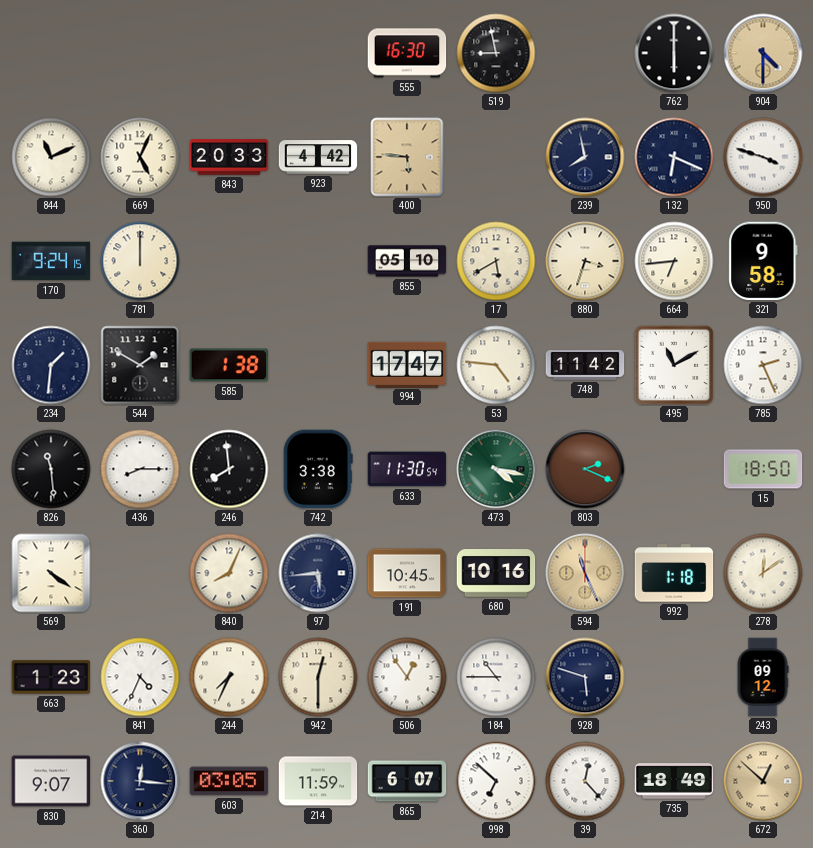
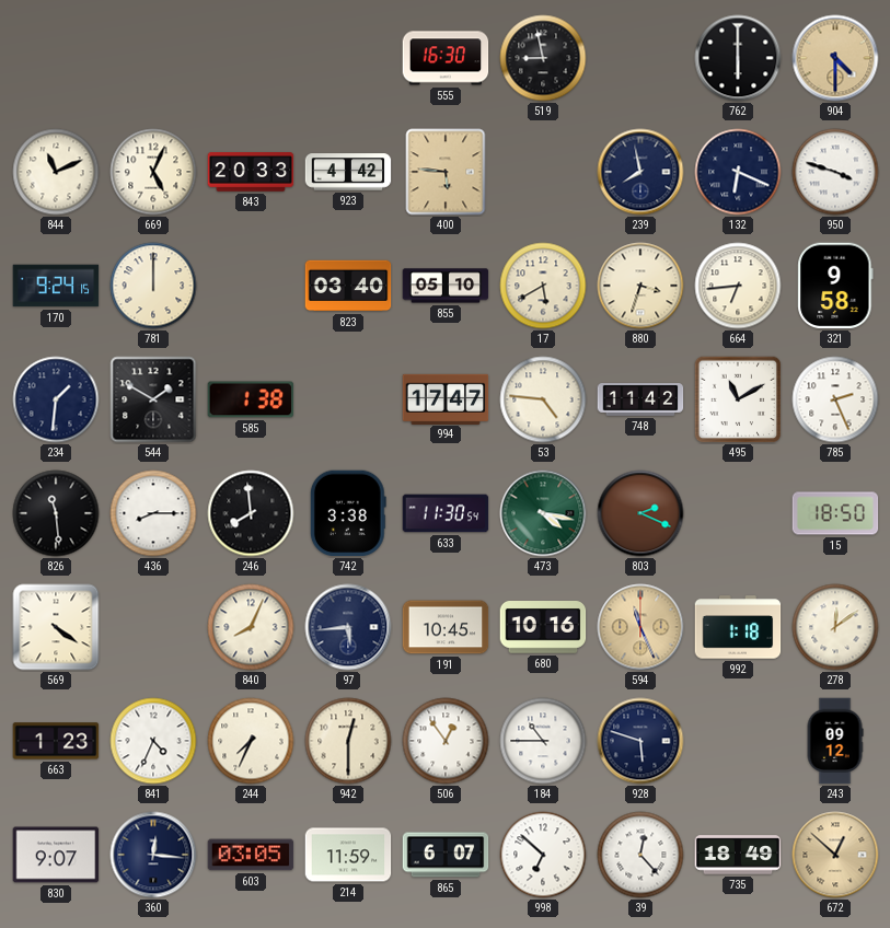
823: none -> 03:40 (348, 286)
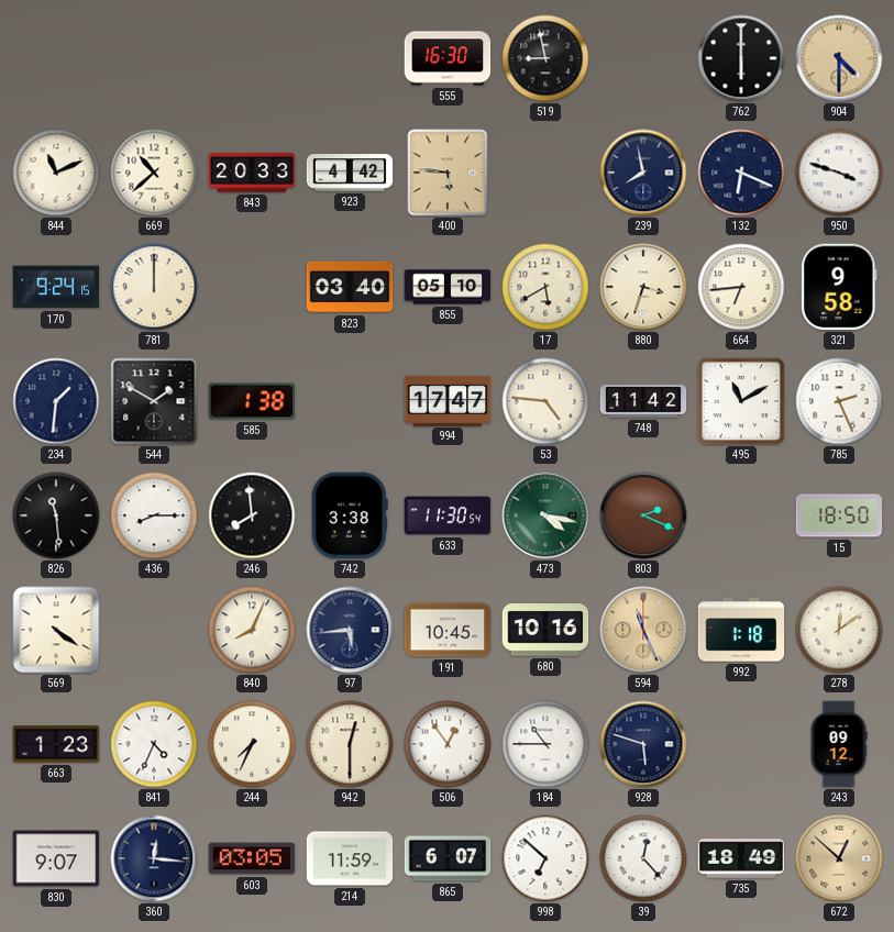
669: 5:04 -> 10:38 (154, 173)
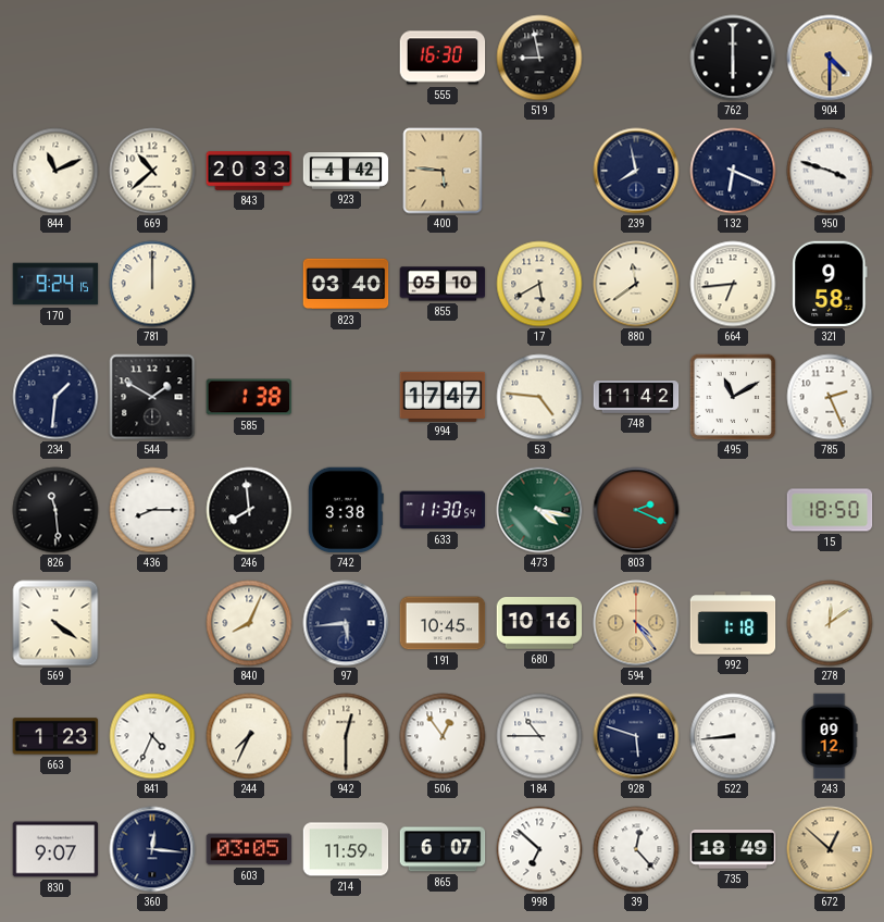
880: 3:33 -> 11:39 (636, 284)
594: 11:26 -> 4:24 (636, 623)
522: none -> 8:44 (733, 736)
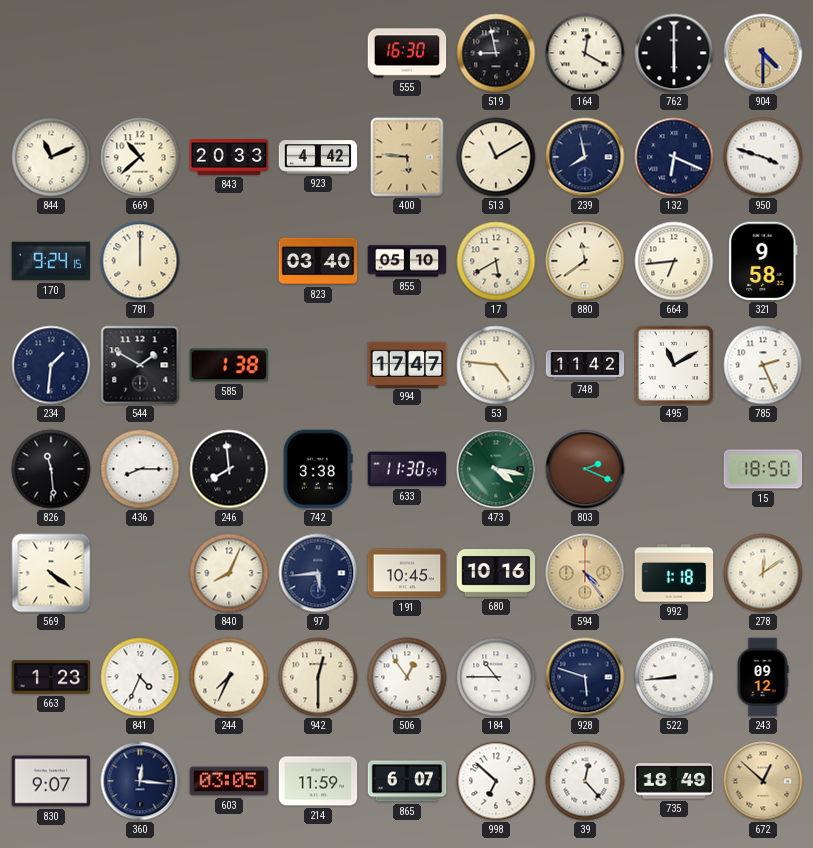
164: none -> 12:20 (585, 53)
513: none -> 11:10 (496, 157)
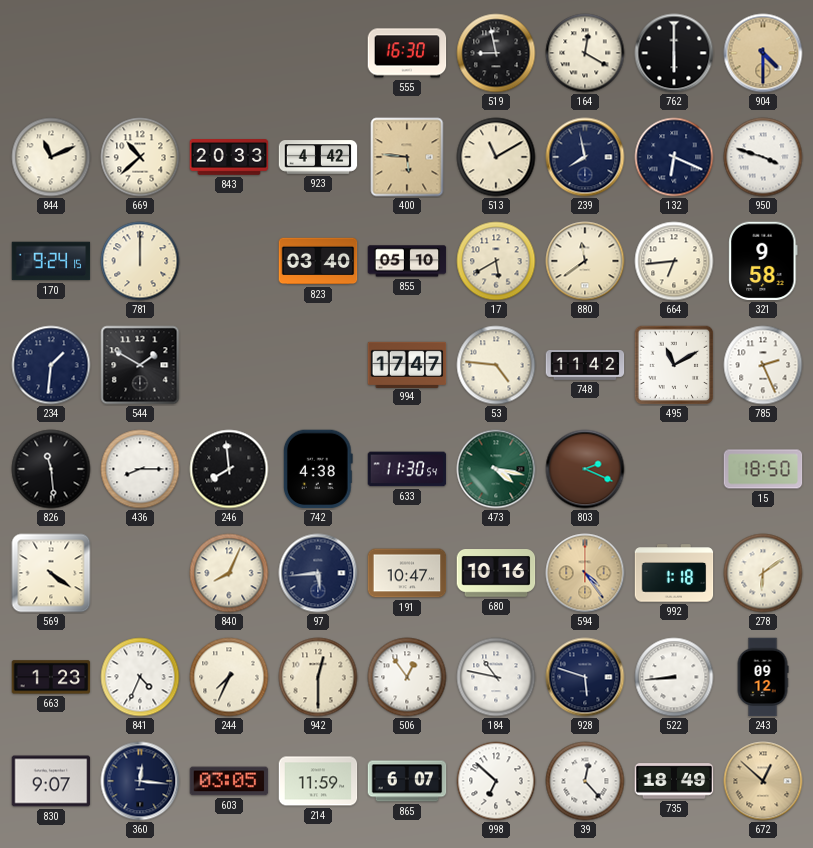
585: 1:38 -> none (229, 365)
742: 3:38 -> 4:38 (318, 469)
191: 10:45 -> 10:47 (407, 573)
278: 12:09 -> 6:09 (763, 573)
184: 10:45 -> 10:47 (496, 677)
